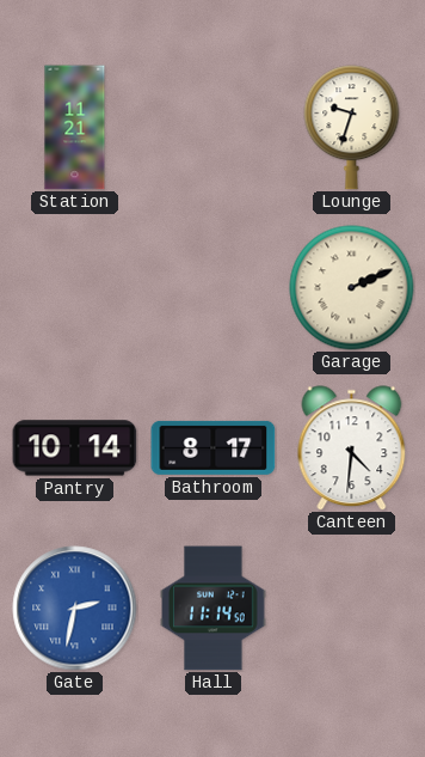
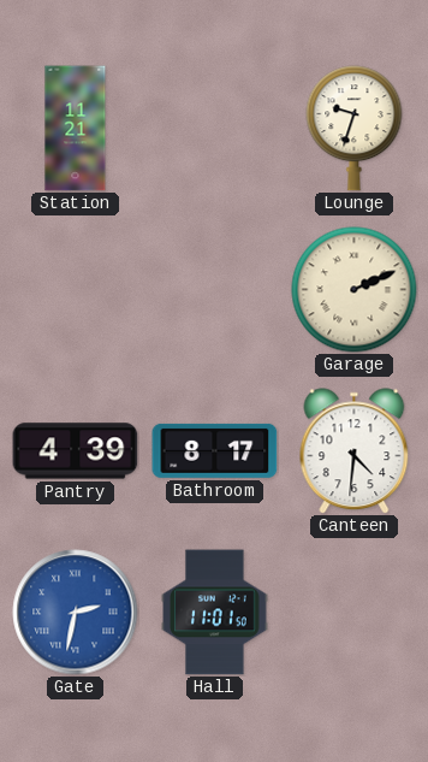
Pantry: 10:14 -> 4:39 (76, 451)
Hall: 11:14 -> 11:01 (215, 613)
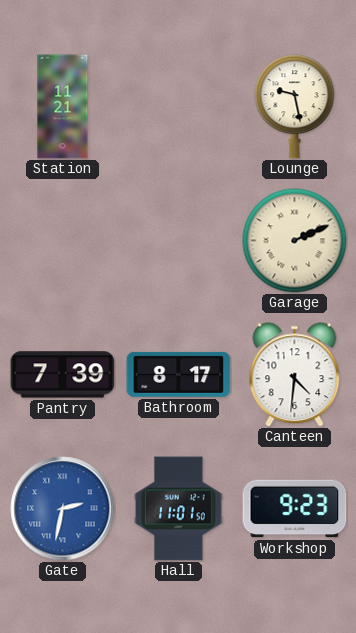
Lounge: 9:33 -> 9:28 (295, 107)
Pantry: 4:39 -> 7:39 (63, 375)
Workshop: none -> 9:23 (295, 509)
